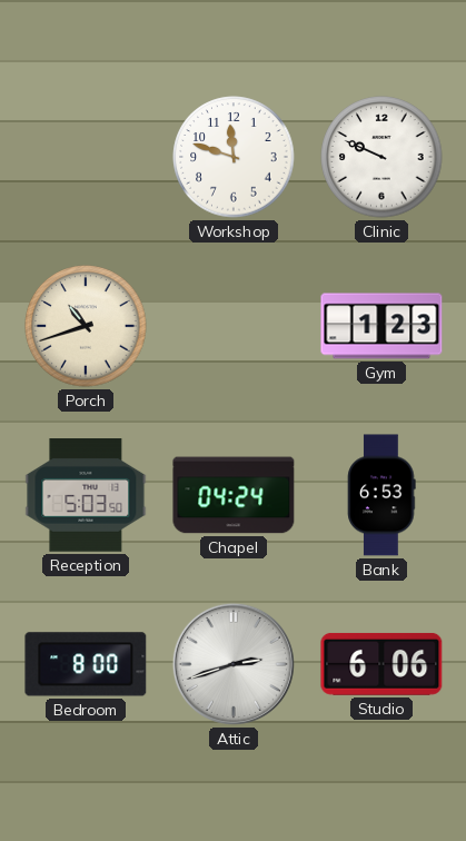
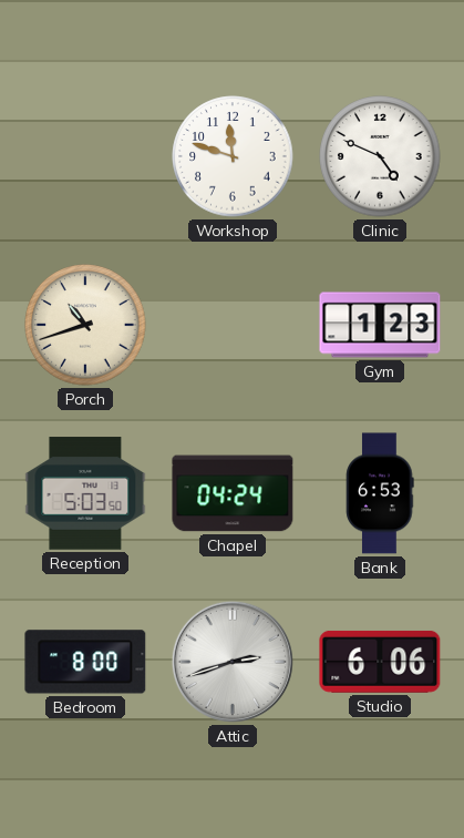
Clinic: 9:49 -> 4:49 (380, 156)
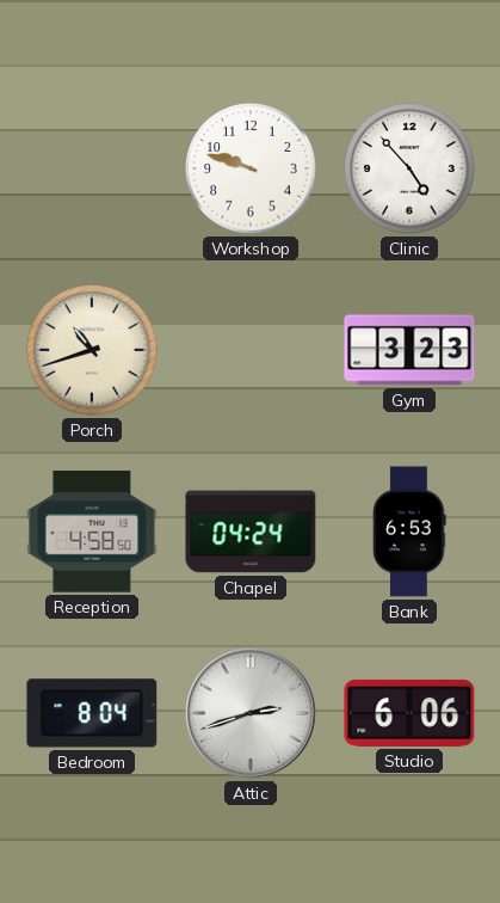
Workshop: 11:48 -> 9:48 (251, 168)
Clinic: 4:49 -> 4:53 (409, 168)
Gym: 1:23 -> 3:23 (409, 350)
Reception: 5:03 -> 4:58 (92, 532)
Bedroom: 8:00 -> 8:04 (92, 713)
